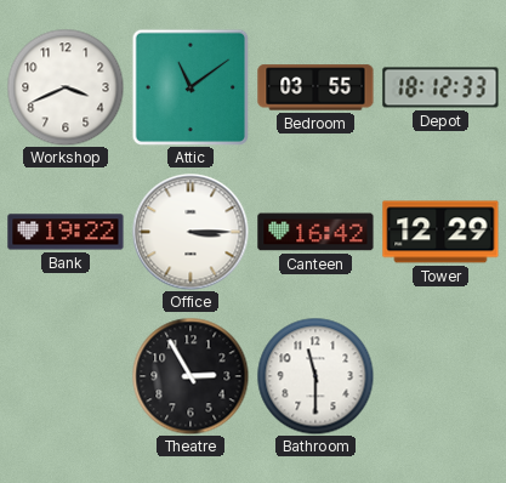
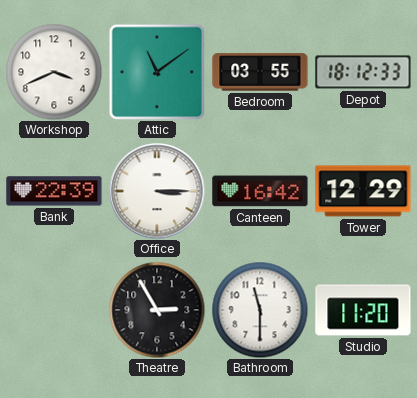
Bank: 19:22 -> 22:39 (54, 191)
Studio: none -> 11:20 (363, 310)
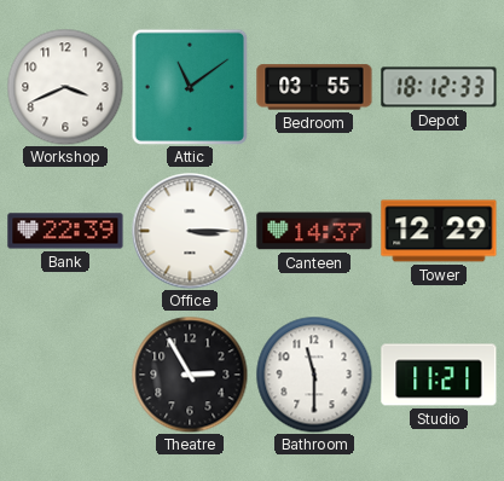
Canteen: 16:42 -> 14:37 (314, 231)
Studio: 11:20 -> 11:21 (439, 375)
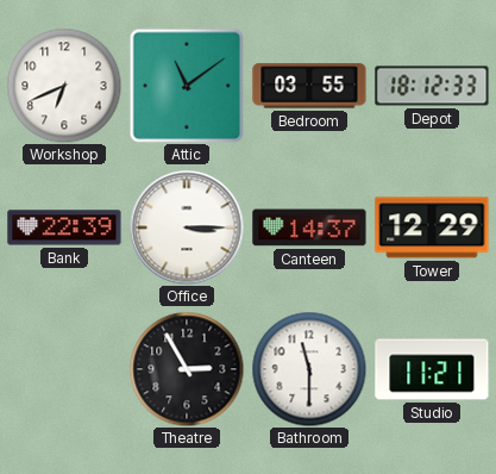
Workshop: 3:41 -> 6:41 (64, 86)
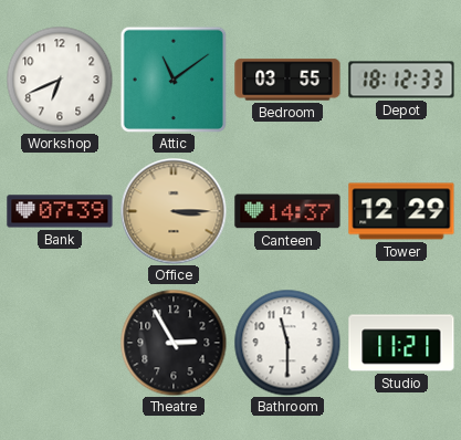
Bank: 22:39 -> 07:39 (60, 211)
Office dial: white -> champagne (174, 211)
